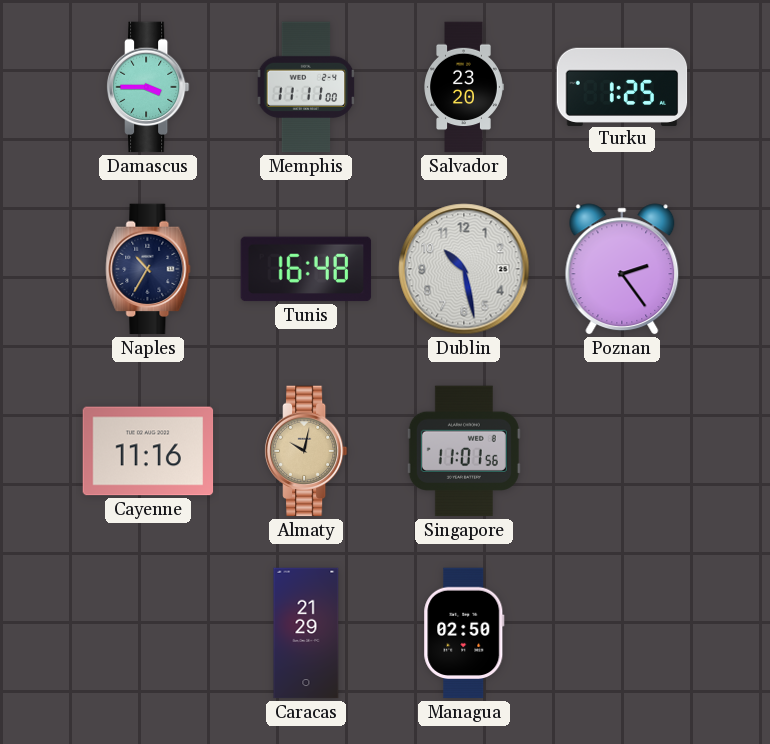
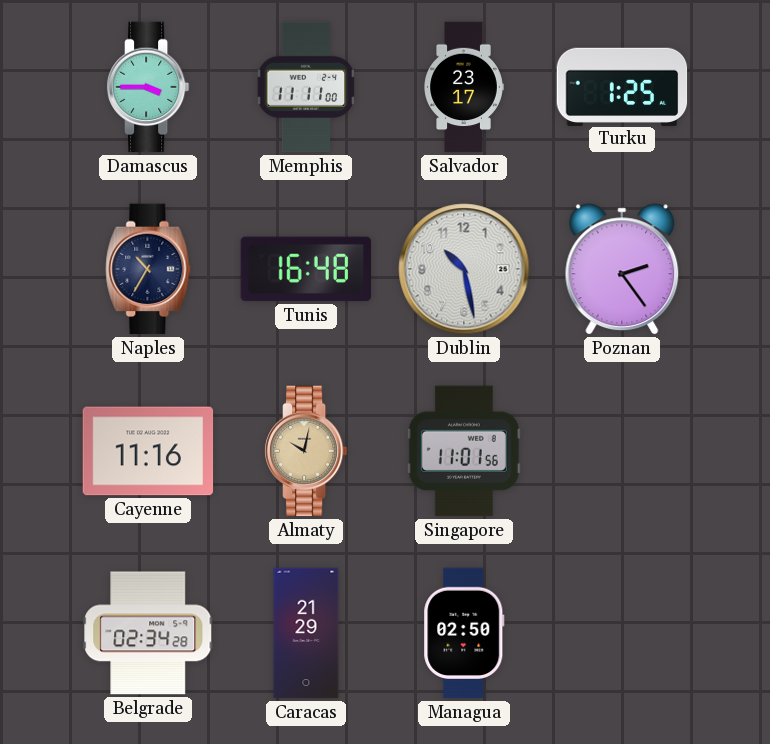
Salvador: 23:20 -> 23:17 (464, 87)
Belgrade: none -> 02:34 (148, 633)
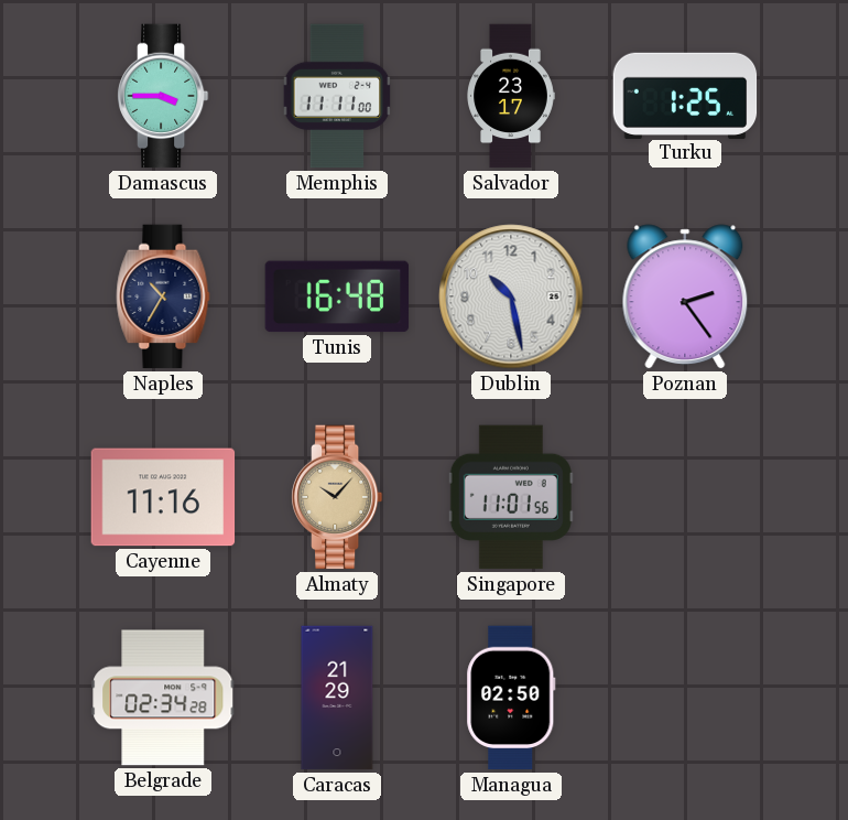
Almaty: 10:02 -> 10:07 (337, 497)
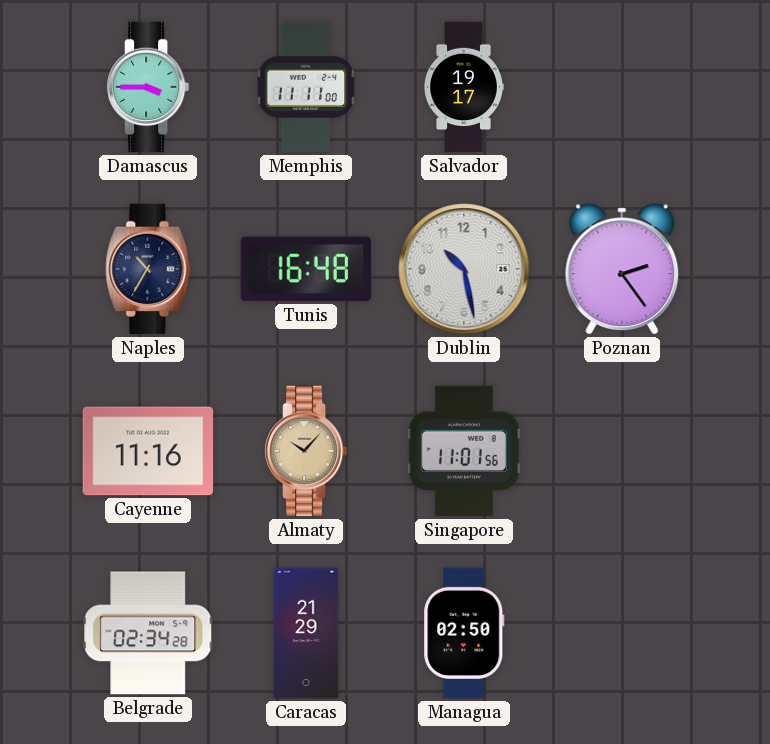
Salvador: 23:17 -> 19:17 (464, 87)
Turku: 1:25 -> none (685, 95)
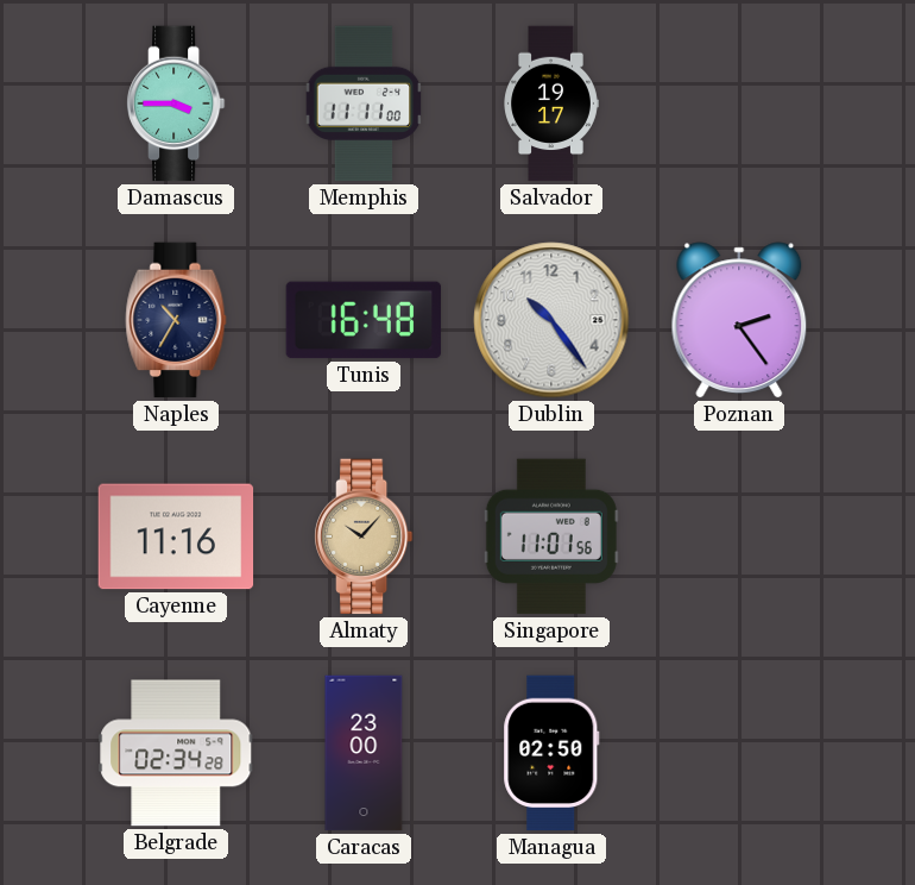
Dublin: 10:28 -> 10:24 (551, 320)
Caracas: 21:29 -> 23:00 (364, 753)
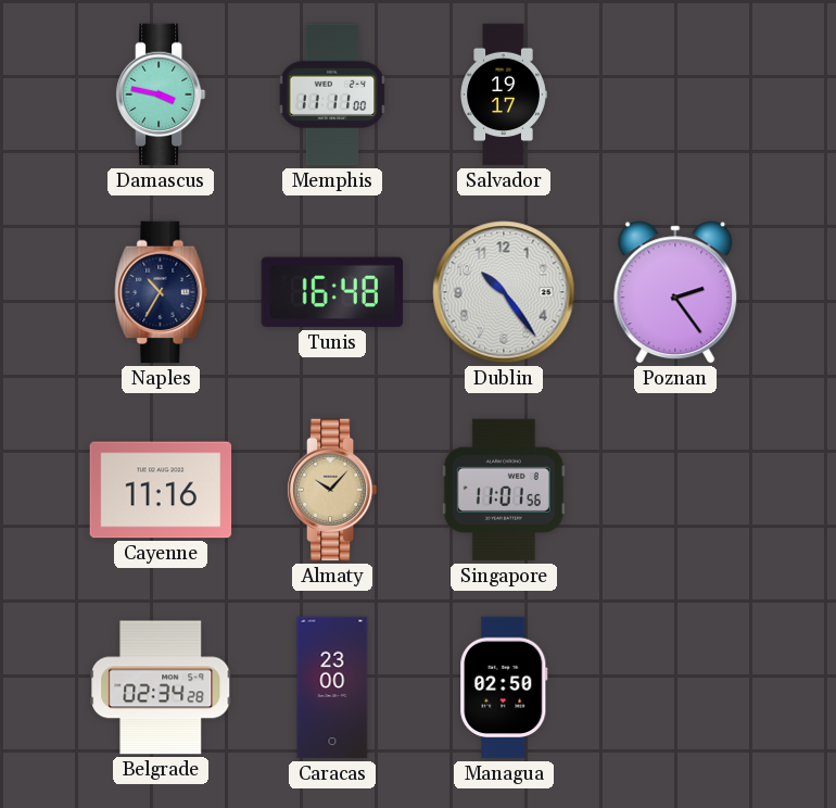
Damascus: 3:45 -> 3:47 (161, 94)
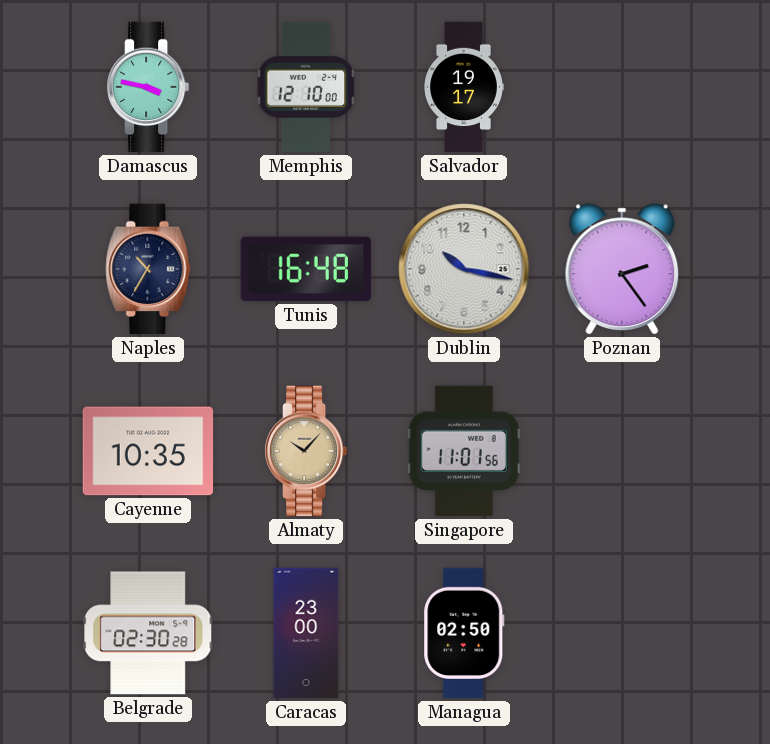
Memphis: 11:11 -> 12:10 (306, 87)
Dublin: 10:24 -> 10:17 (464, 269)
Cayenne: 11:16 -> 10:35 (148, 451)
Belgrade: 02:34 -> 02:30 (148, 633)
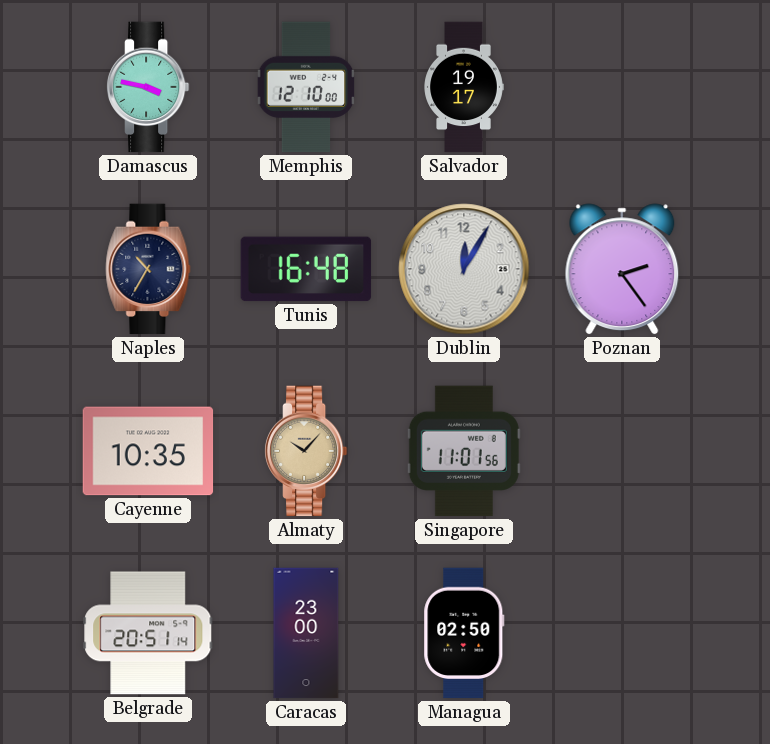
Dublin: 10:17 -> 12:05 (464, 269)
Belgrade: 02:30 -> 20:51 (148, 633)
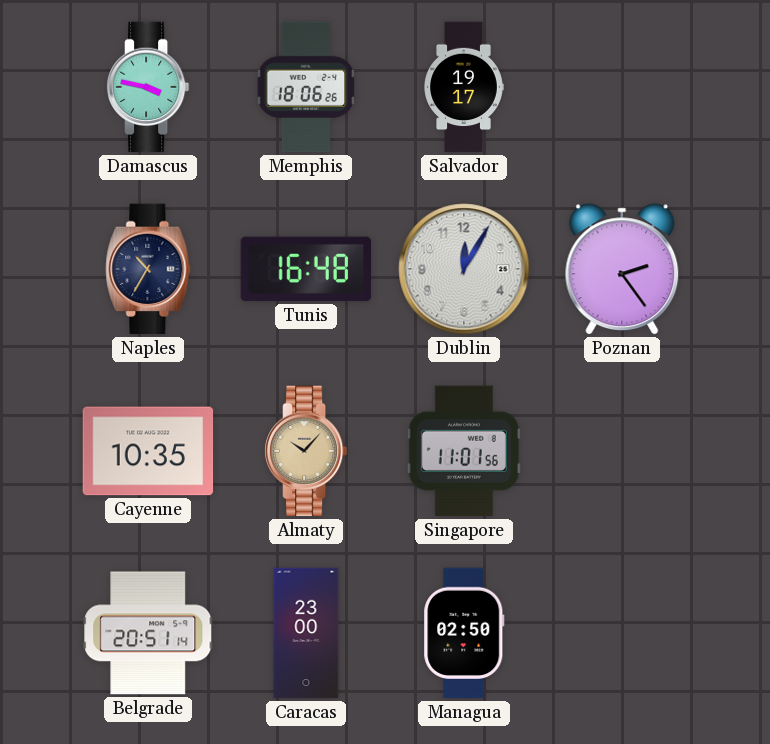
Memphis: 12:10 -> 18:06 (306, 87)
